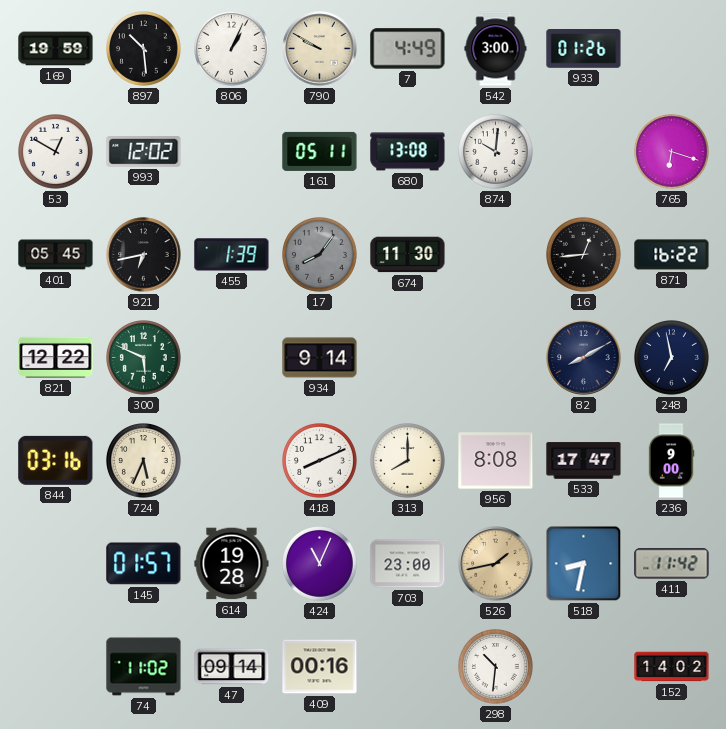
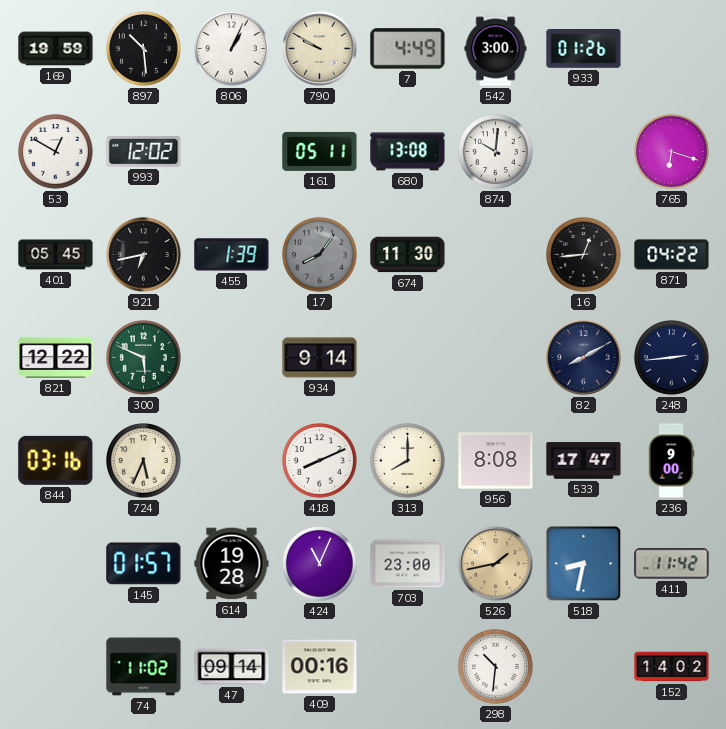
871: 16:22 -> 04:22 (672, 255)
248: 6:58 -> 2:44 (672, 358)
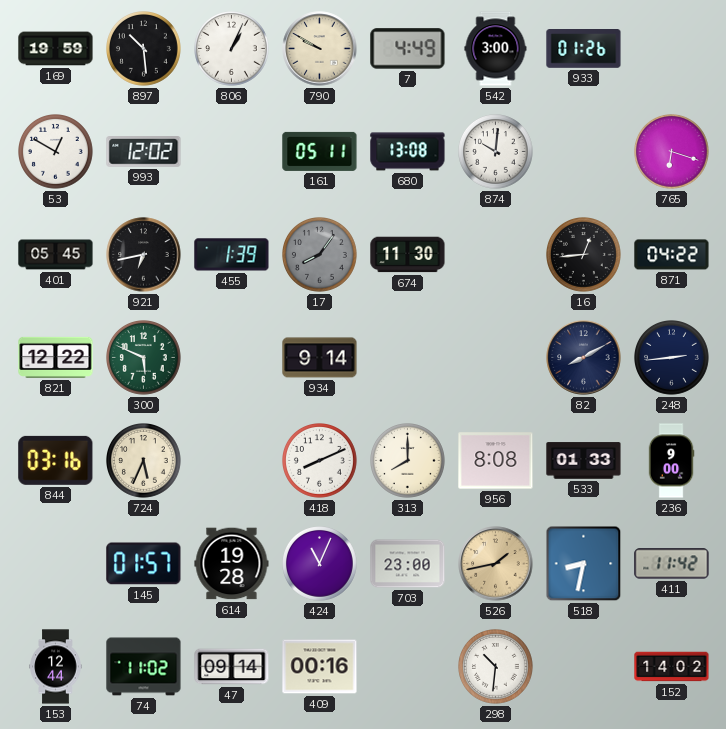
533: 17:47 -> 01:33 (584, 461)
153: none -> 12:44 (56, 667)
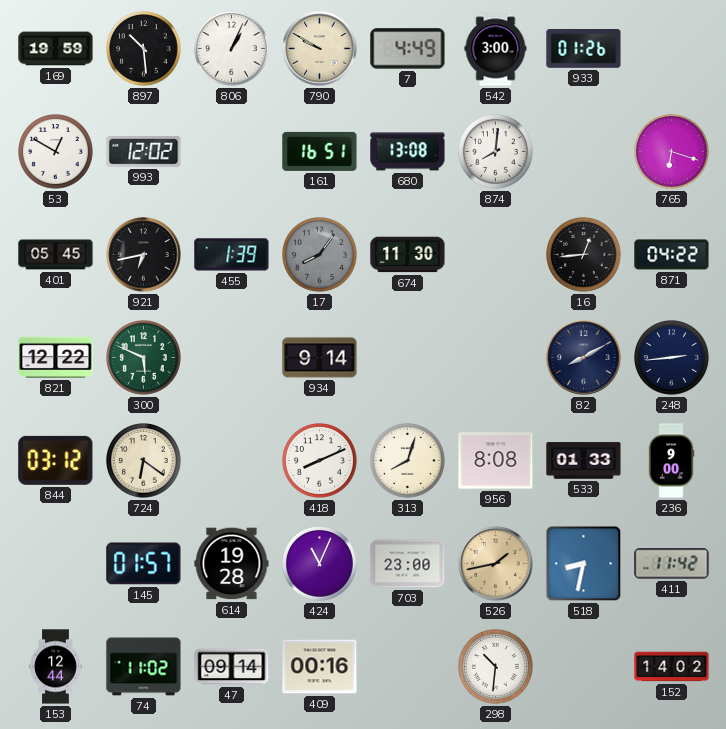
161: 05:11 -> 16:51 (320, 151)
874: 10:01 -> 8:01 (496, 152)
844: 03:16 -> 03:12 (56, 460)
724: 5:34 -> 6:21 (144, 461)
313: 8:00 -> 8:03 (408, 461)
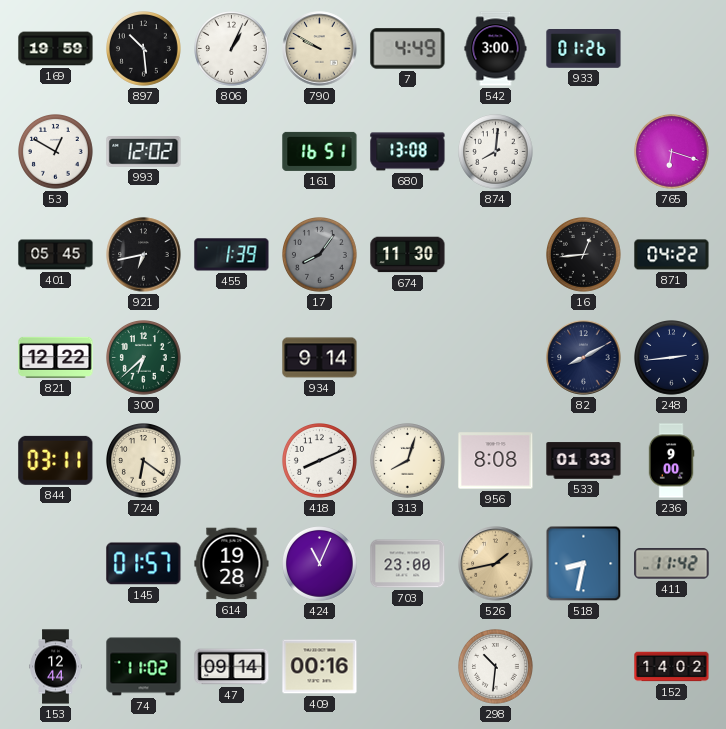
300: 5:49 -> 6:38 (144, 358)
844: 03:12 -> 03:11 (56, 460)
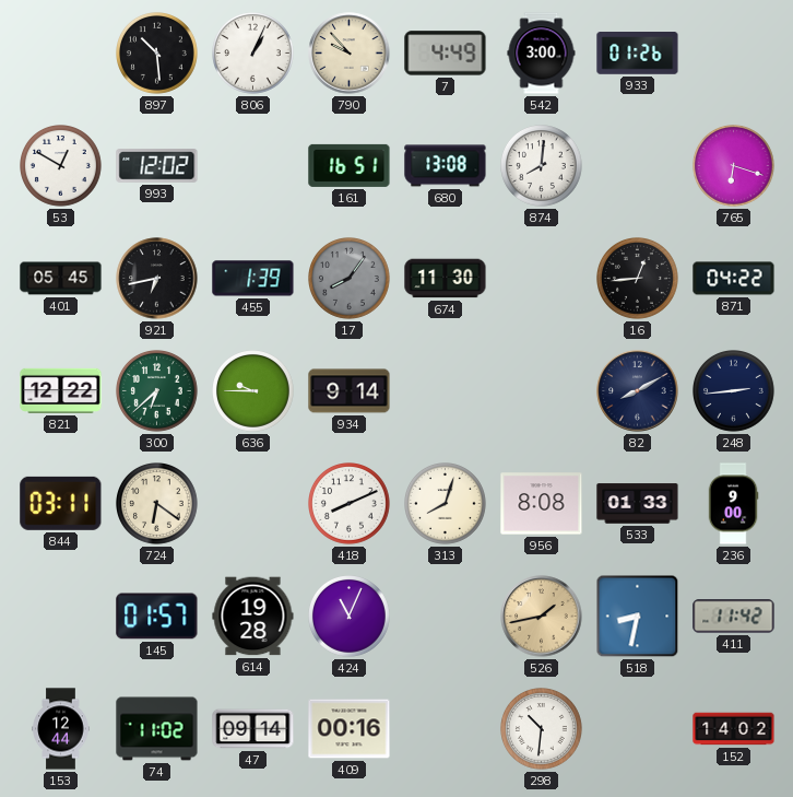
169: 19:59 -> none (56, 49)
790: 9:50 -> 9:53 (350, 54)
636: none -> 9:45 (253, 391)
703: 23:00 -> none (408, 564)
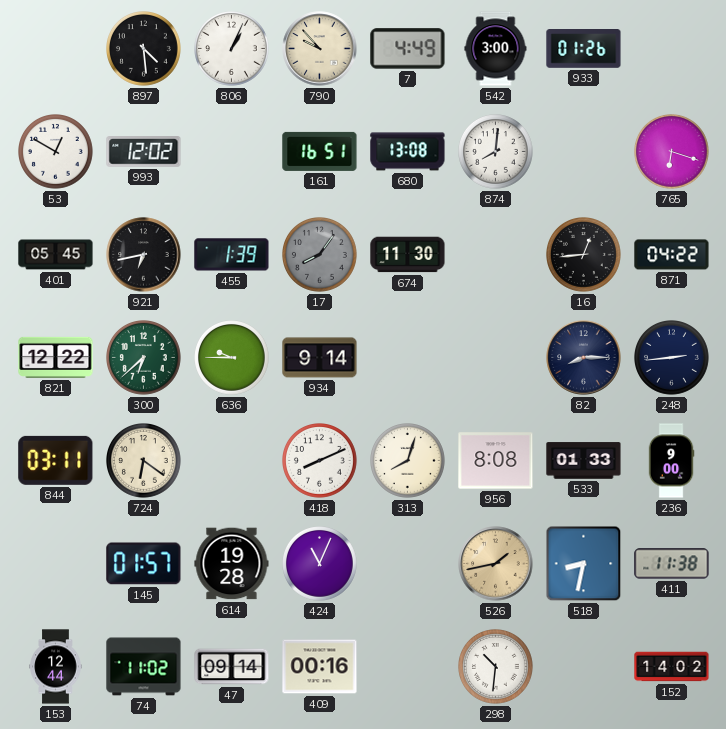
897: 10:29 -> 4:29 (144, 49)
82: 8:10 -> 8:15 (584, 358)
411: 11:42 -> 11:38 (672, 564)
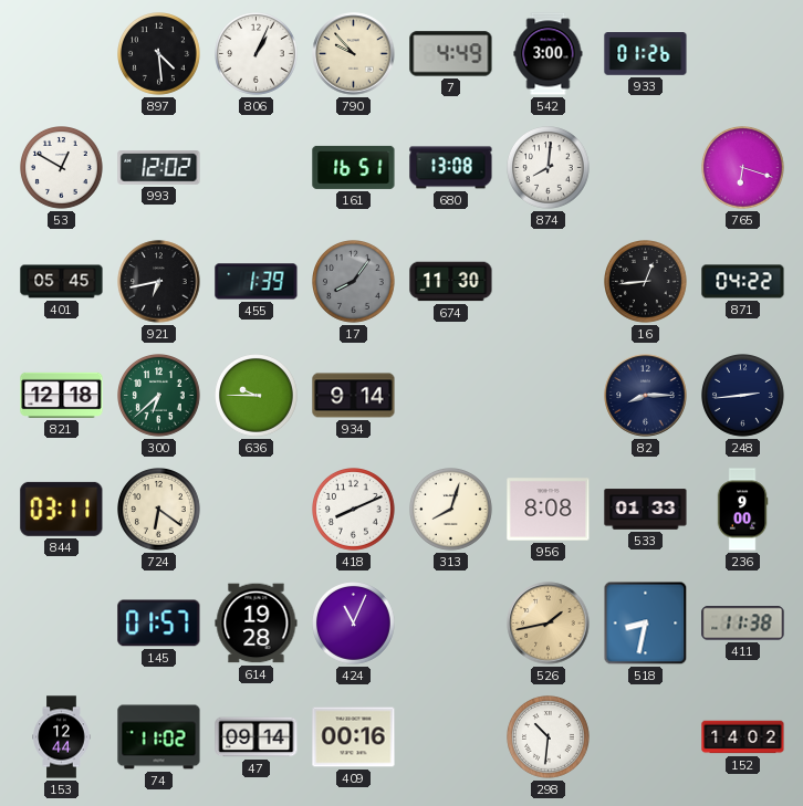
821: 12:22 -> 12:18 (62, 395)
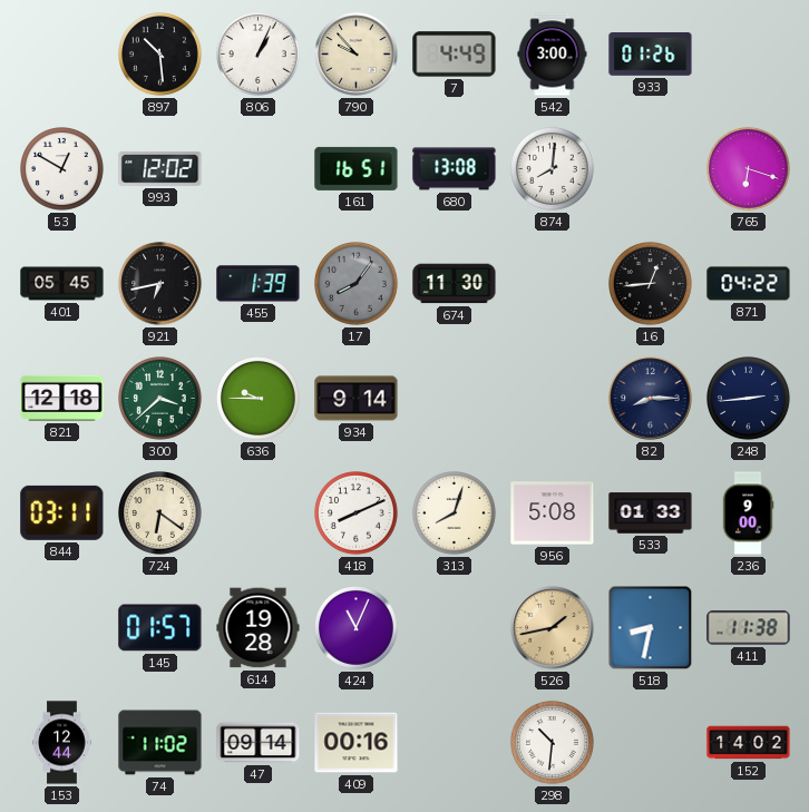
897: 4:29 -> 10:29 (160, 55)
300: 6:38 -> 3:38 (160, 399)
956: 8:08 -> 5:08 (553, 513)
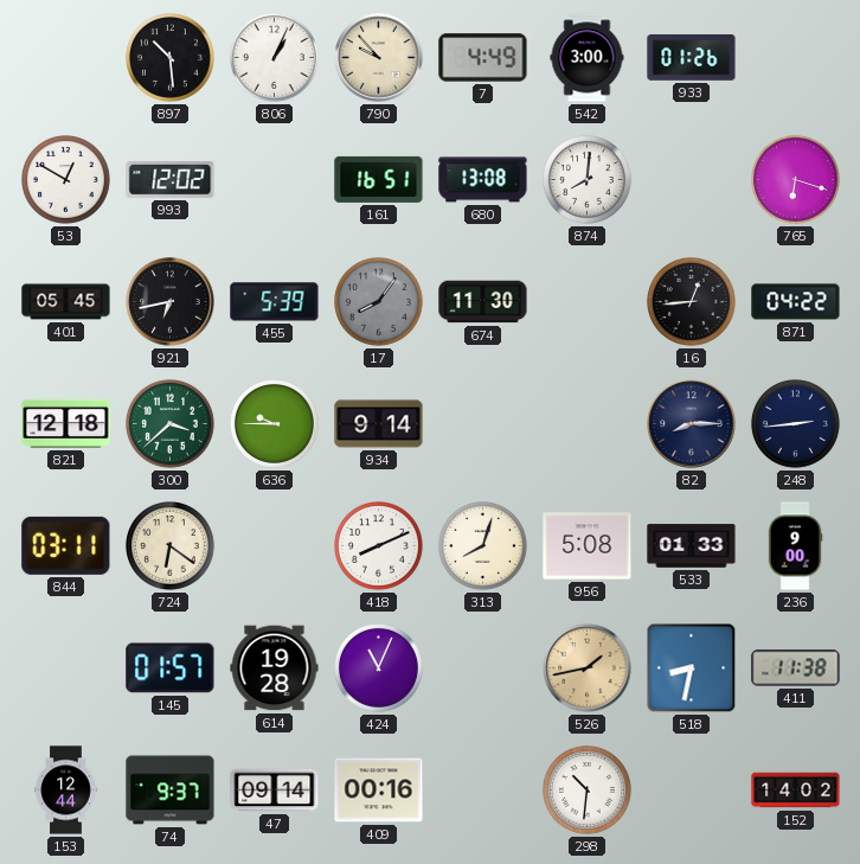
455: 1:39 -> 5:39 (275, 302)
74: 11:02 -> 9:37 (171, 791)
